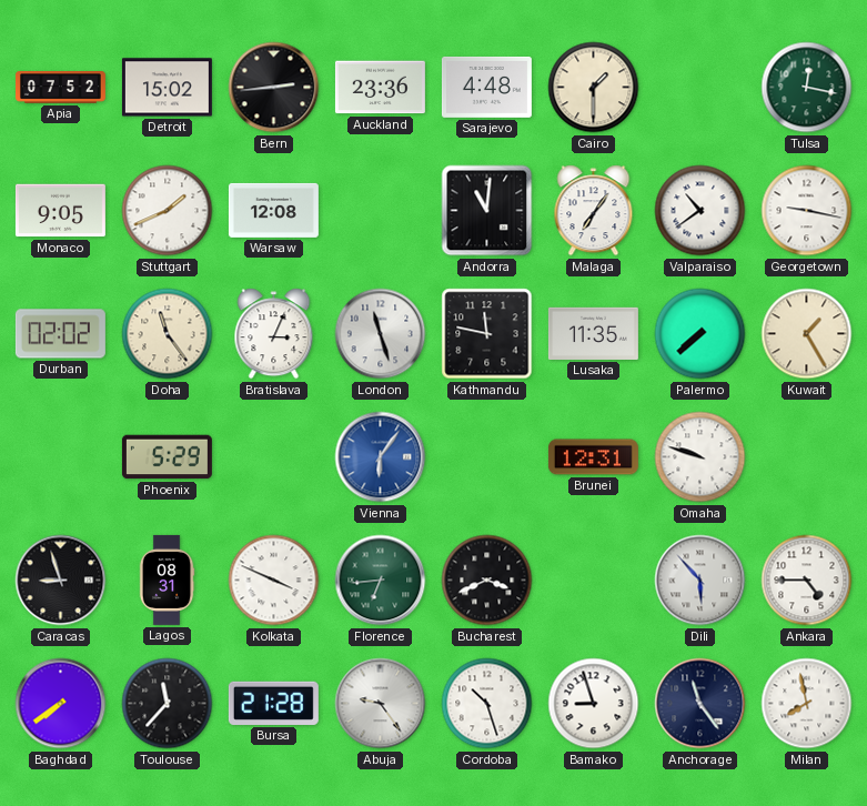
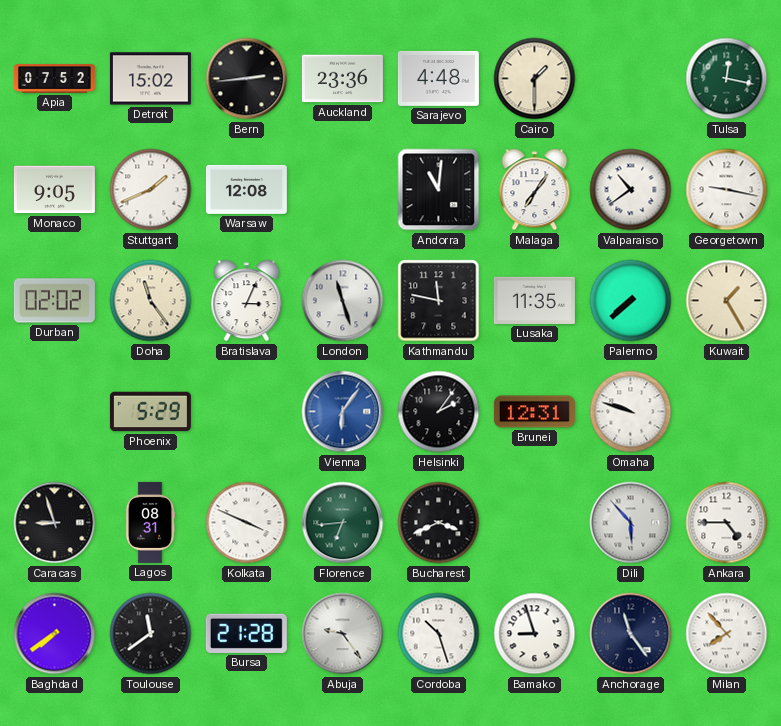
Helsinki: none -> 2:06 (439, 412)
Toulouse: 11:37 -> 11:39 (151, 634)
Milan: 7:58 -> 7:53 (727, 634)
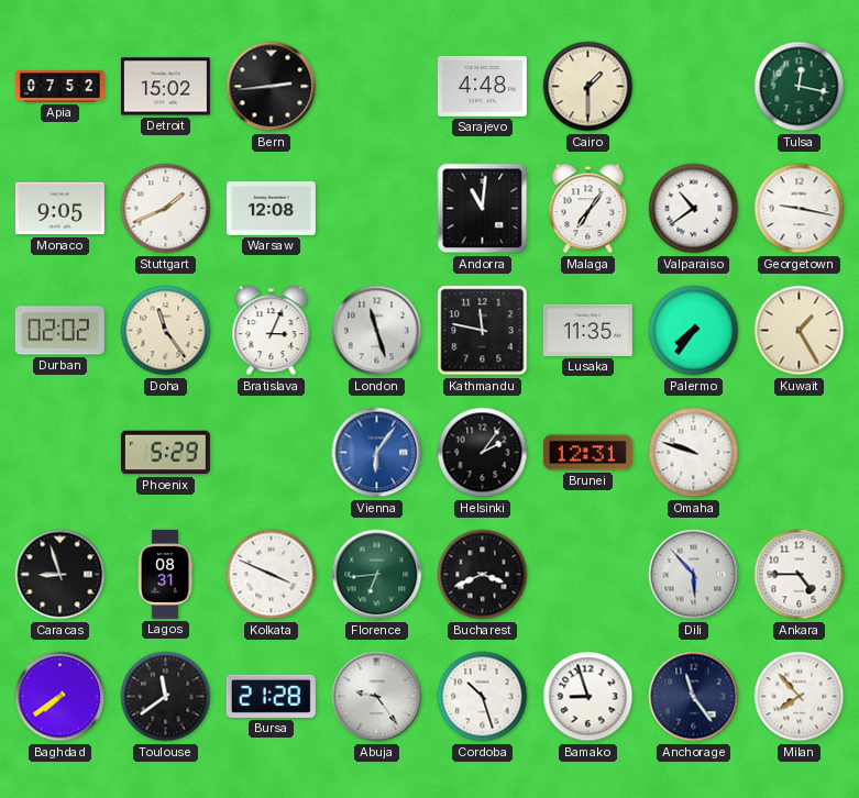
Auckland: 23:36 -> none (342, 79)
Palermo: 7:38 -> 7:36 (694, 331)
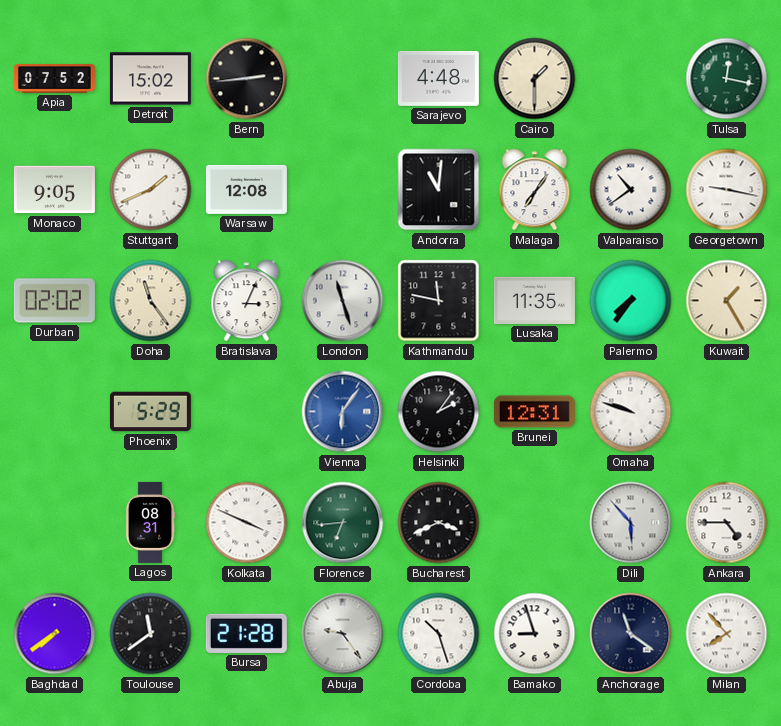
Caracas: 8:57 -> none (60, 575)
Anchorage: 11:24 -> 11:21 (631, 634)
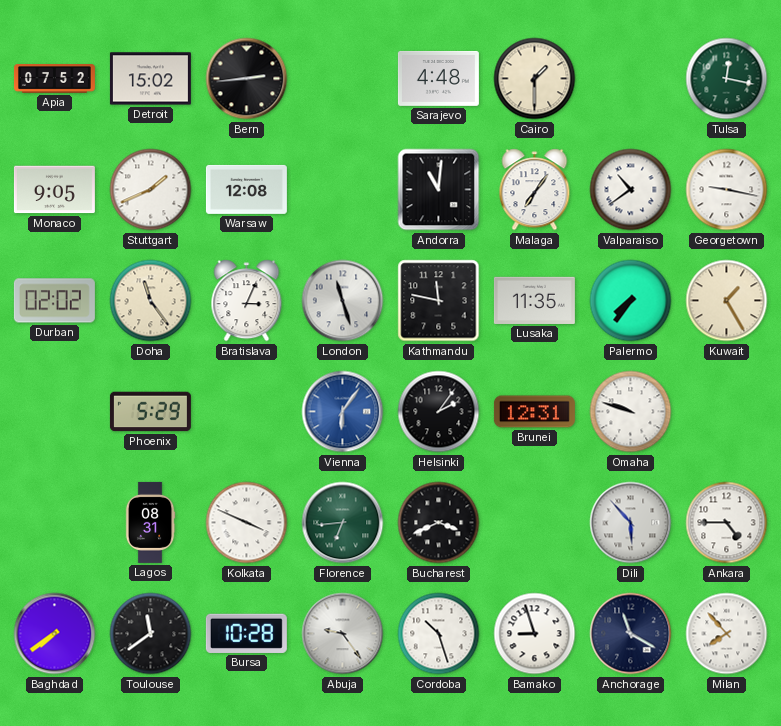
Bursa: 21:28 -> 10:28 (246, 633)
Anchorage: 11:21 -> 11:20 (631, 634)
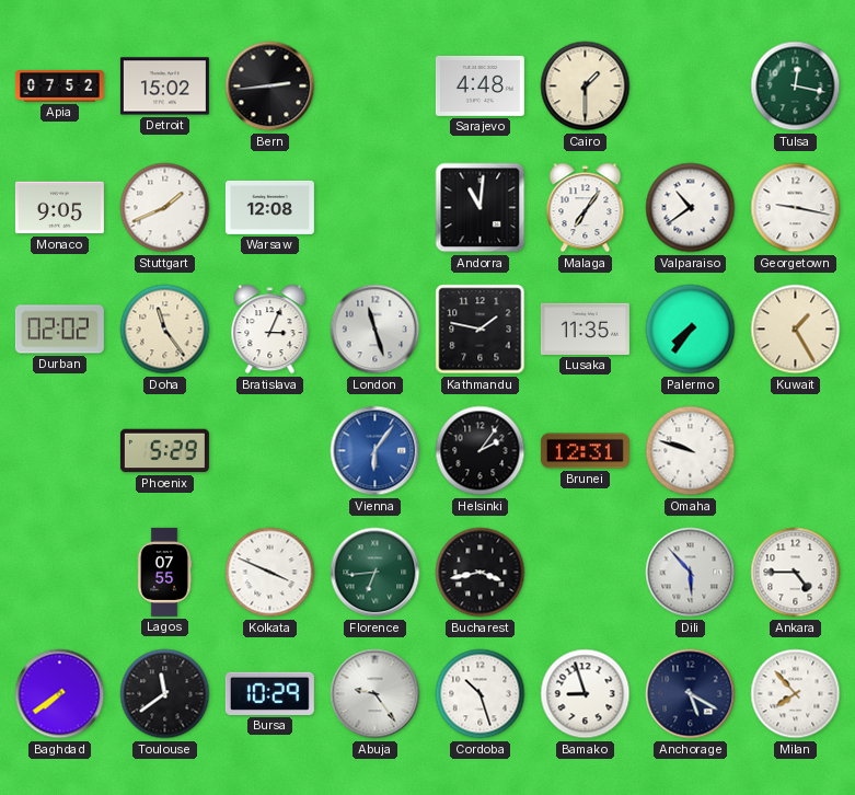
Kathmandu: 11:47 -> 1:47 (481, 330)
Lagos: 08:31 -> 07:55 (164, 572)
Bucharest: 3:41 -> 3:43 (481, 573)
Bursa: 10:28 -> 10:29 (269, 693)
Anchorage: 11:20 -> 5:20 (691, 694)
